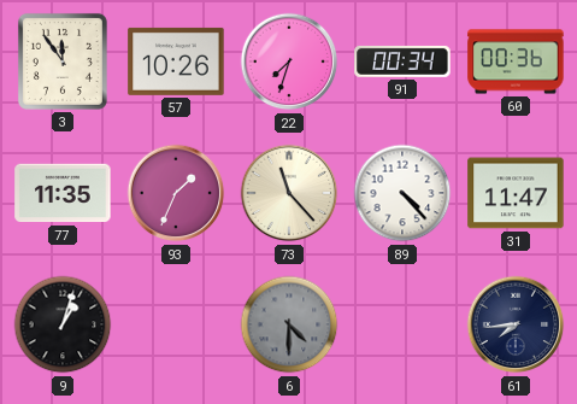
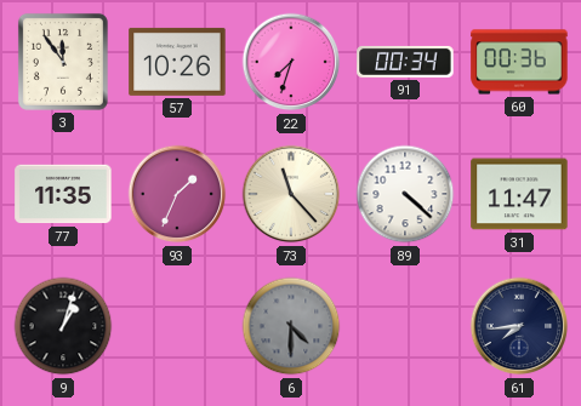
89: 4:23 -> 4:22 (405, 194)
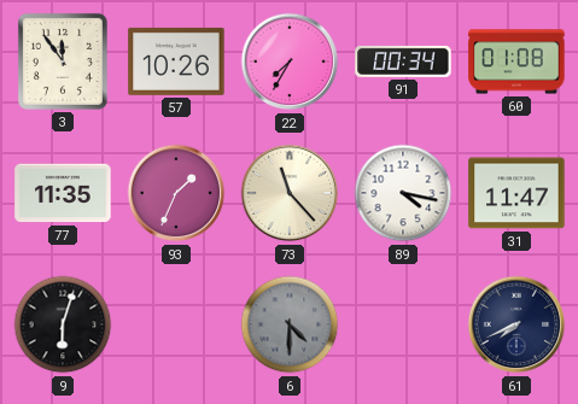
22: 7:33 -> 7:35 (290, 62)
60: 00:36 -> 01:08 (516, 62)
89: 4:22 -> 4:17 (403, 193)
9: 1:03 -> 6:03 (63, 324)
61: 7:44 -> 7:41 (516, 324)
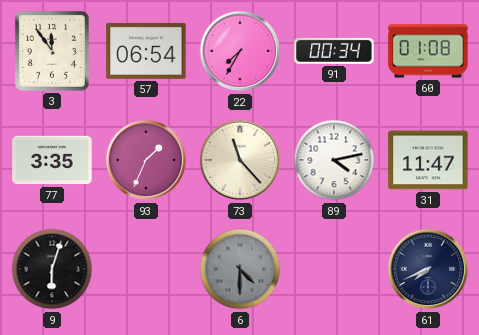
57: 10:26 -> 06:54 (146, 51)
77: 11:35 -> 3:35 (52, 160)
89: 4:17 -> 4:13 (334, 160)
